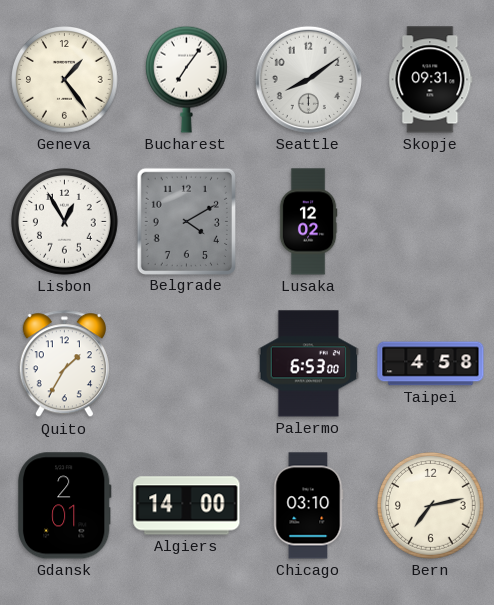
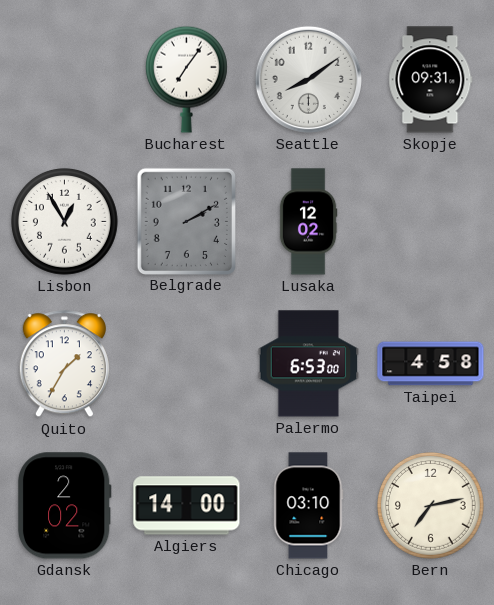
Geneva: 1:24 -> none (65, 80)
Belgrade: 4:10 -> 2:10 (186, 221)
Gdansk: 2:01 -> 2:02 (64, 506)
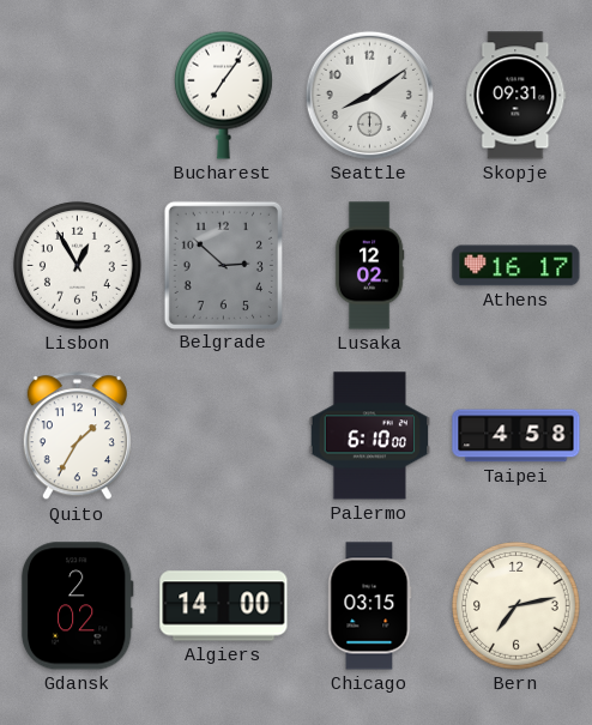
Belgrade: 2:10 -> 2:52 (223, 265)
Athens: none -> 16:17 (517, 266)
Palermo: 6:53 -> 6:10 (370, 436)
Chicago: 03:10 -> 03:15 (370, 606)
